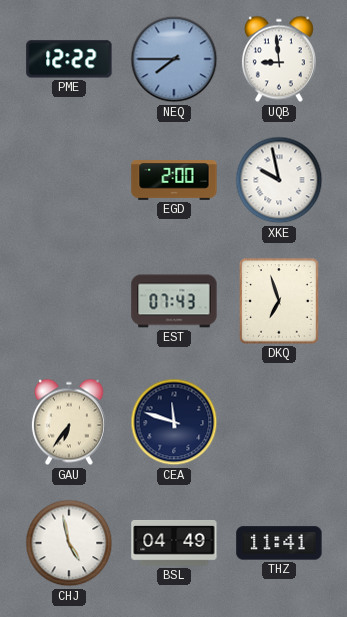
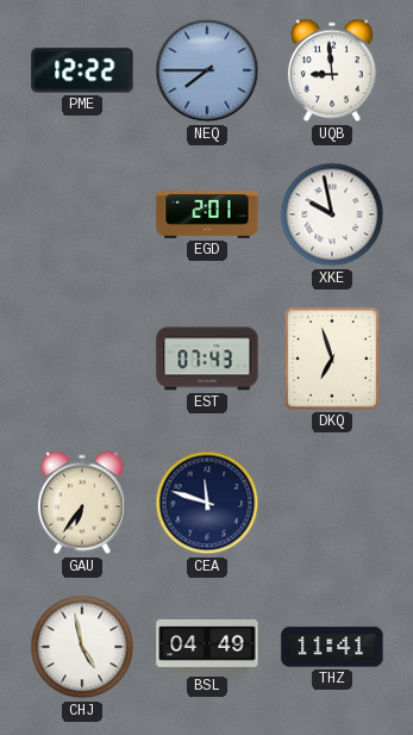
EGD: 2:00 -> 2:01 (207, 216)
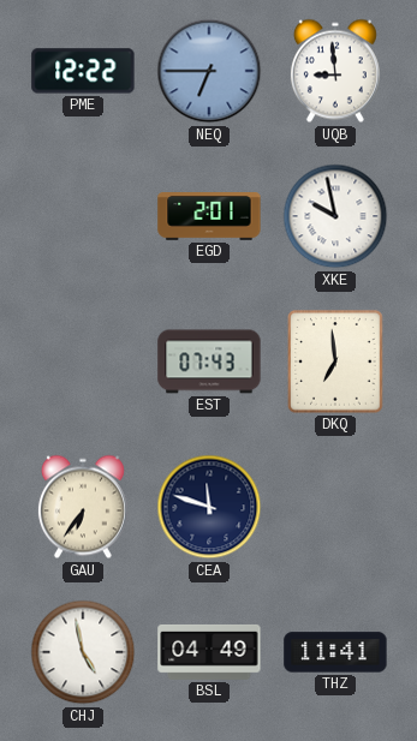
NEQ: 7:45 -> 6:45 (209, 71)
DKQ: 6:57 -> 6:59 (335, 361)
